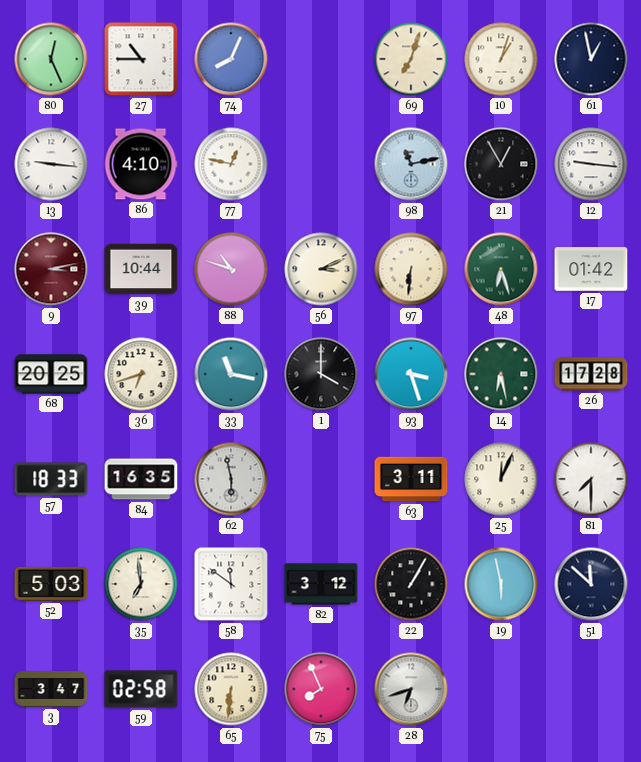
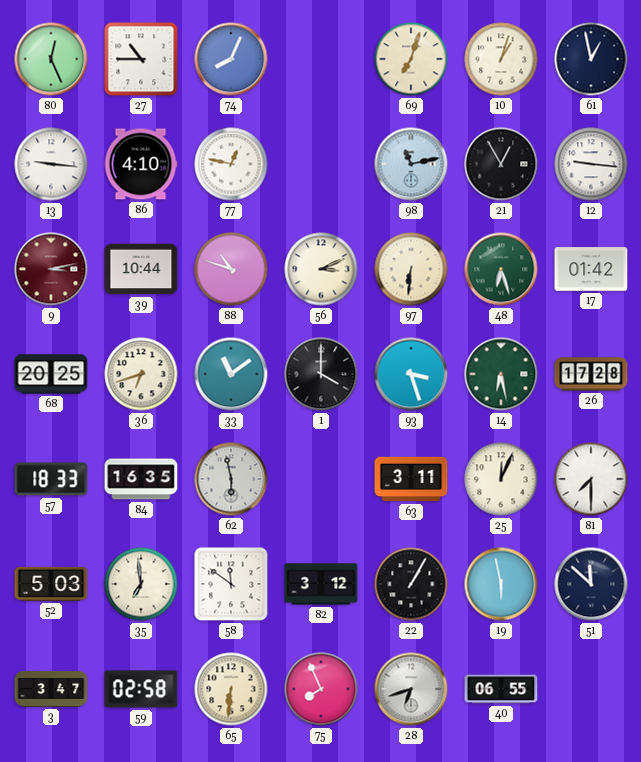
33: 11:17 -> 11:09 (231, 374)
40: none -> 06:55 (501, 689)
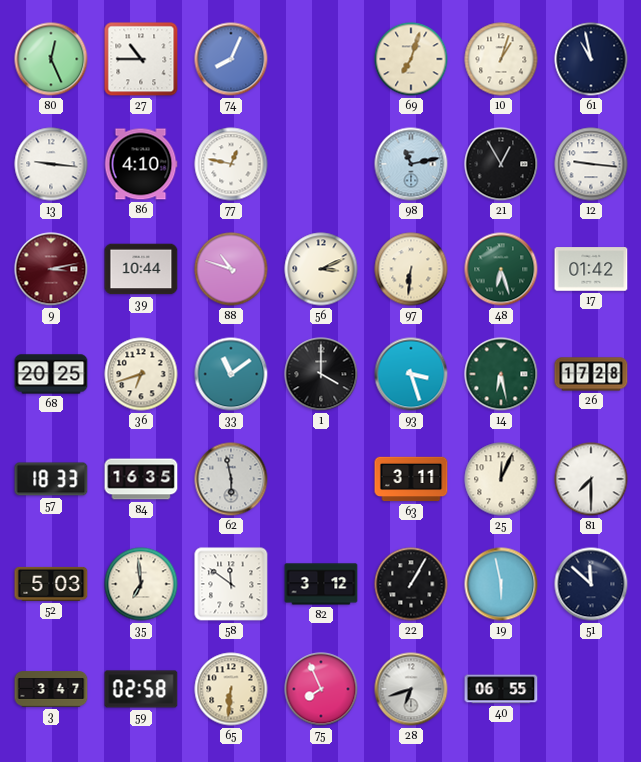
61: 12:58 -> 10:58 (591, 59)
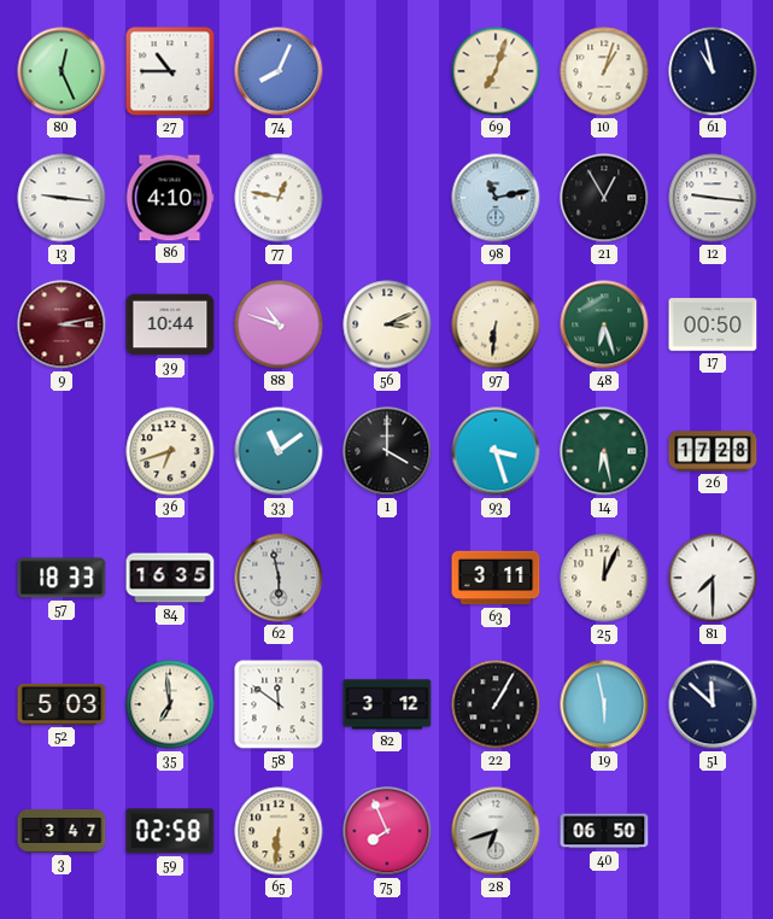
17: 01:42 -> 00:50 (713, 324)
68: 20:25 -> none (51, 374)
40: 06:55 -> 06:50 (604, 831)
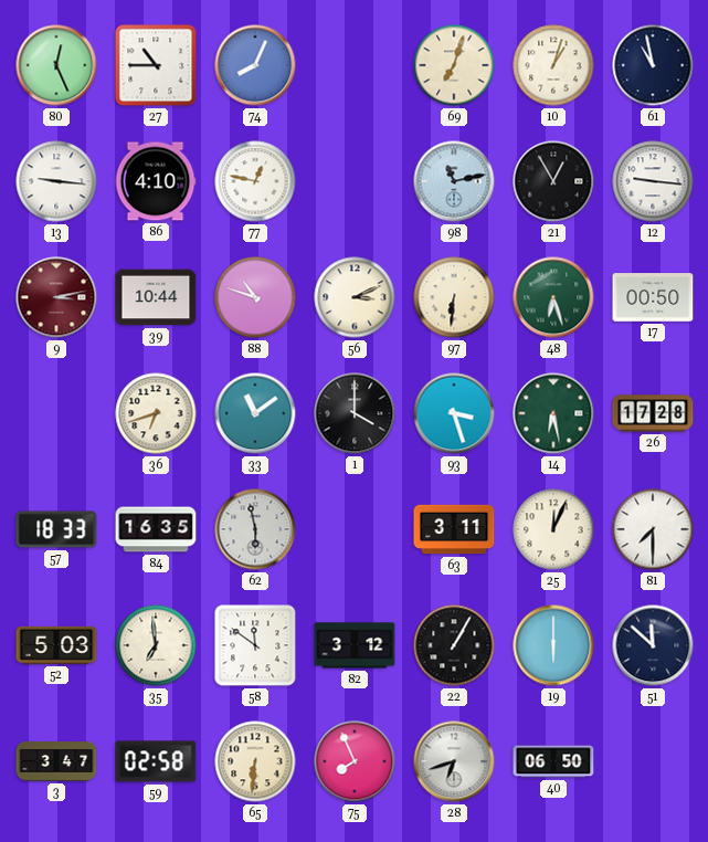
19: 5:58 -> 6:00 (553, 645)
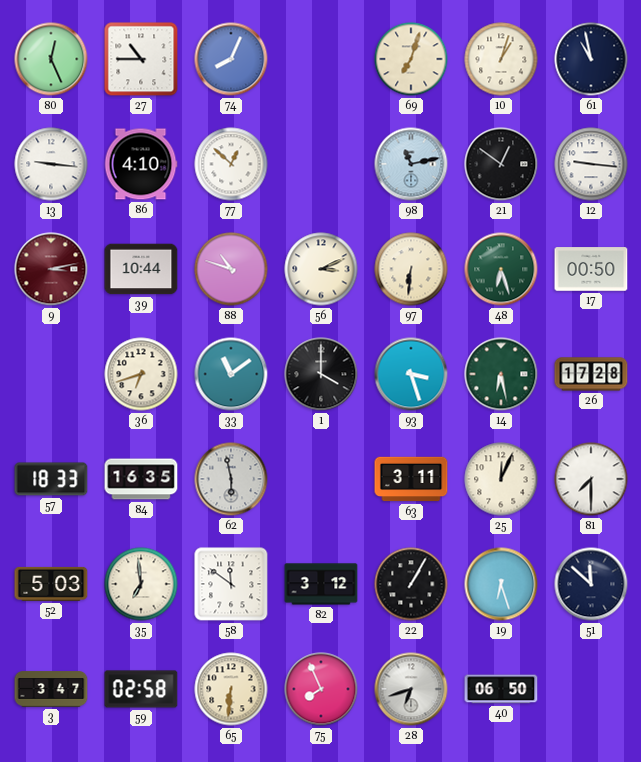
77: 12:47 -> 12:52 (231, 164)
21: 12:55 -> 12:51 (501, 164)
19: 6:00 -> 6:27 (501, 584)
